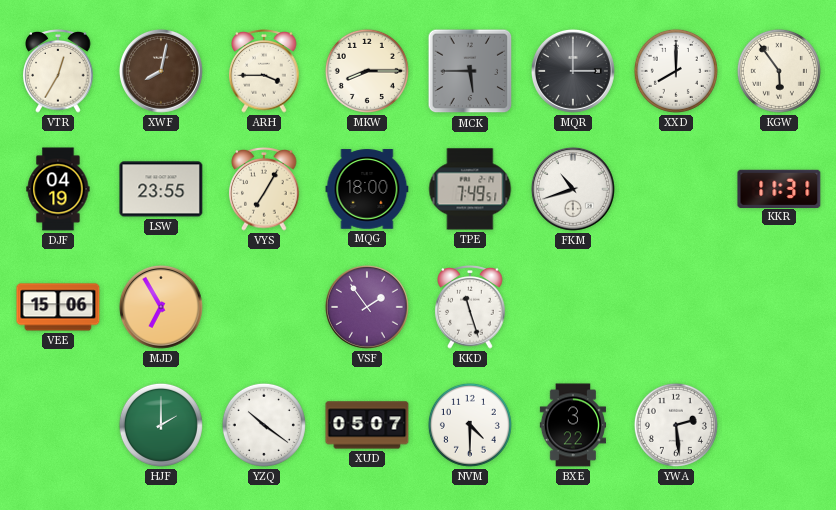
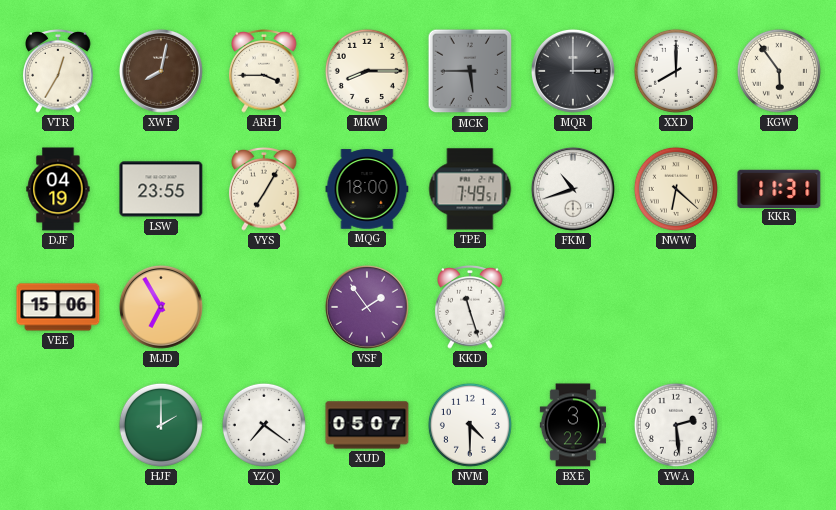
NWW: none -> 6:22 (676, 189)
YZQ: 10:21 -> 7:21 (264, 425)
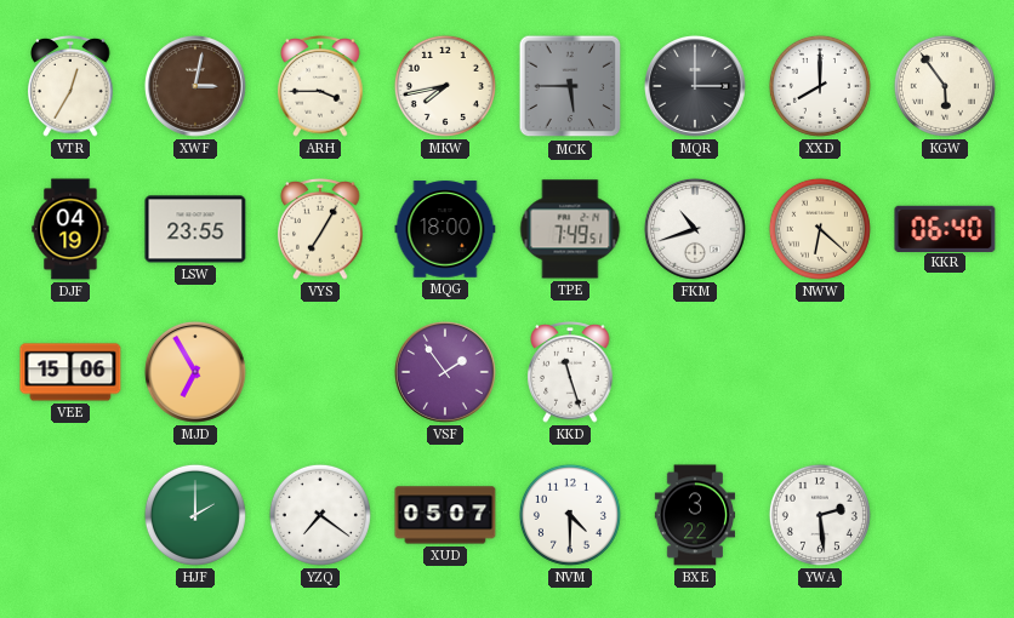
XWF: 8:02 -> 3:02 (195, 86)
MKW: 8:15 -> 7:43 (445, 86)
KKR: 11:31 -> 06:40 (945, 228)
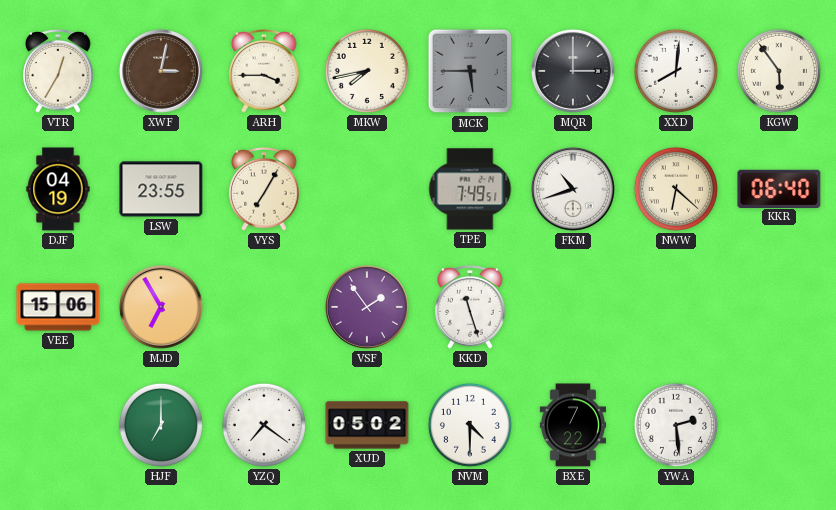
XXD: 8:00 -> 8:01 (676, 71)
MQG: 18:00 -> none (445, 229)
HJF: 2:00 -> 7:00 (161, 425)
XUD: 05:07 -> 05:02 (367, 425)
BXE: 3:22 -> 7:22 (573, 425)
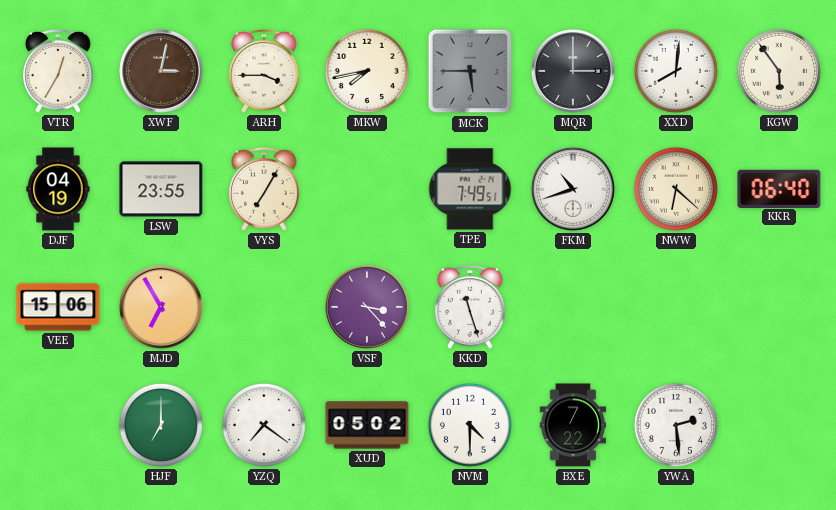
VSF: 1:54 -> 3:23 (367, 307)
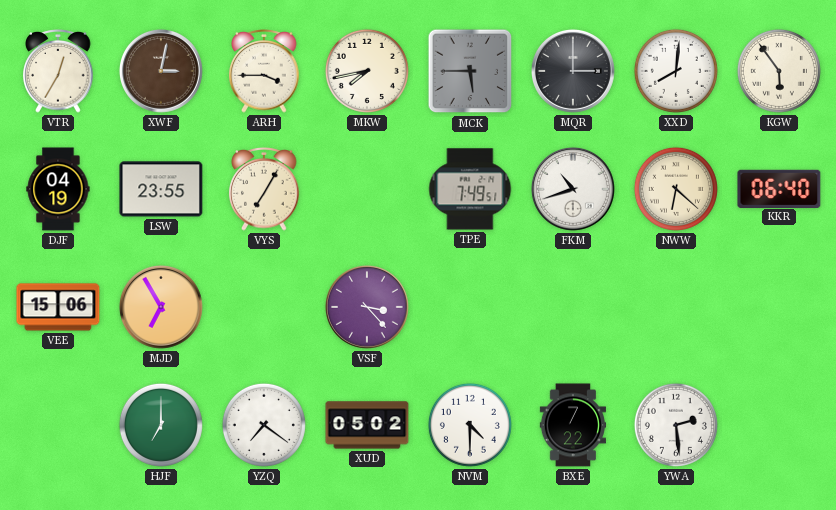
KKD: 11:27 -> none (470, 307)
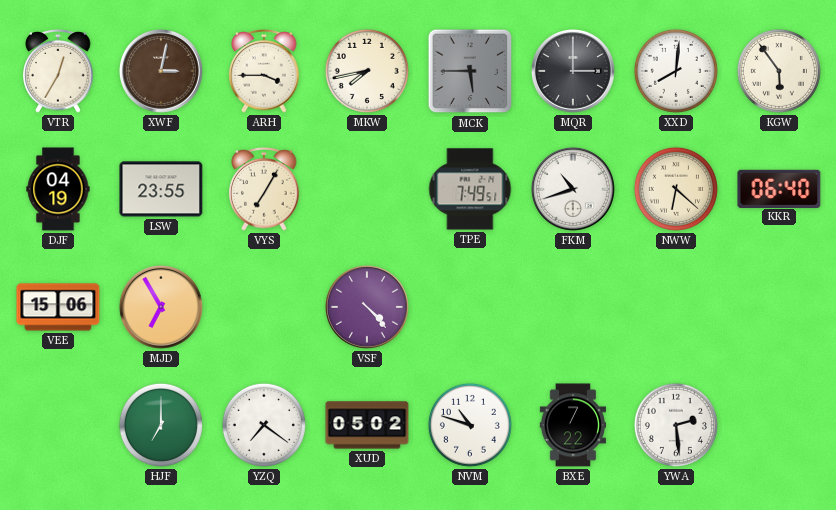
VSF: 3:23 -> 4:23 (367, 307)
NVM: 4:30 -> 10:48 (470, 425)
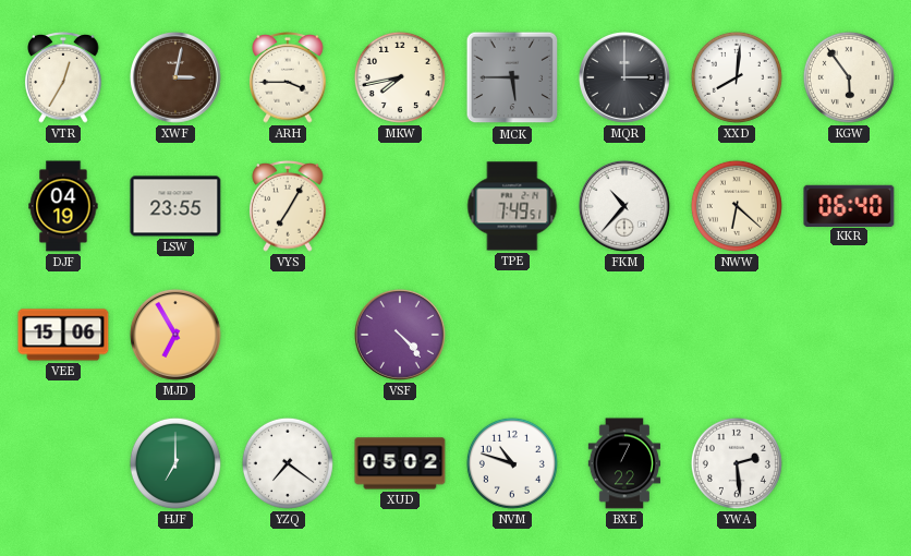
FKM: 10:42 -> 10:37 (624, 206)
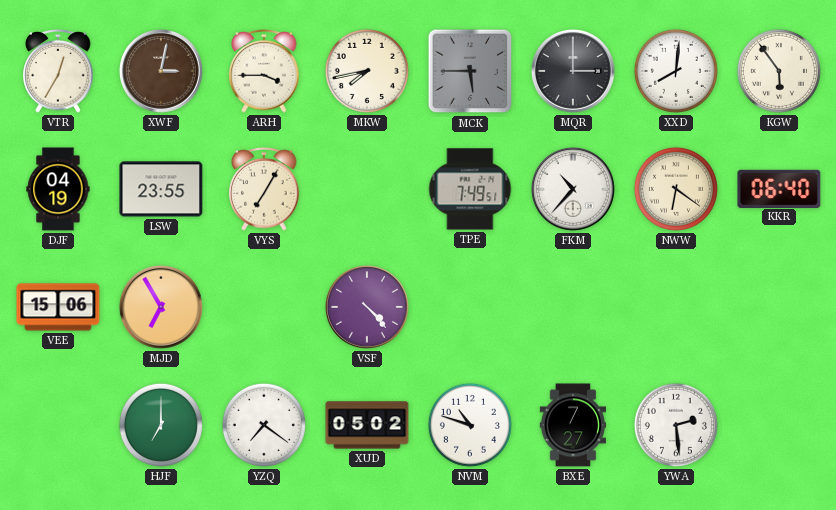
NWW: 6:22 -> 6:21 (676, 189)
BXE: 7:22 -> 7:27 (573, 425)
